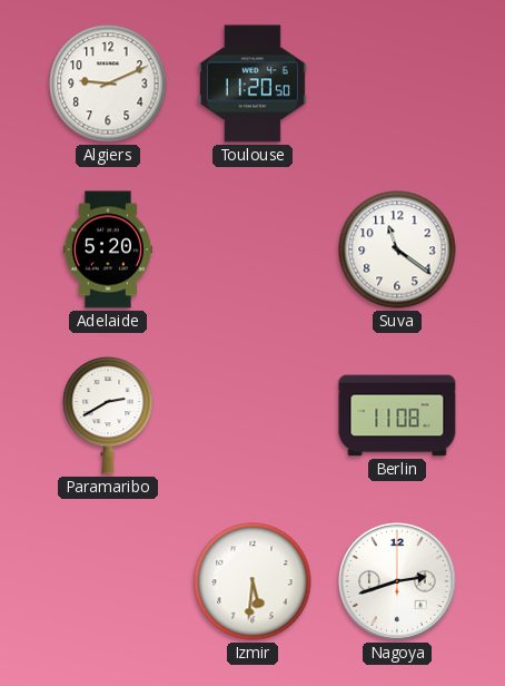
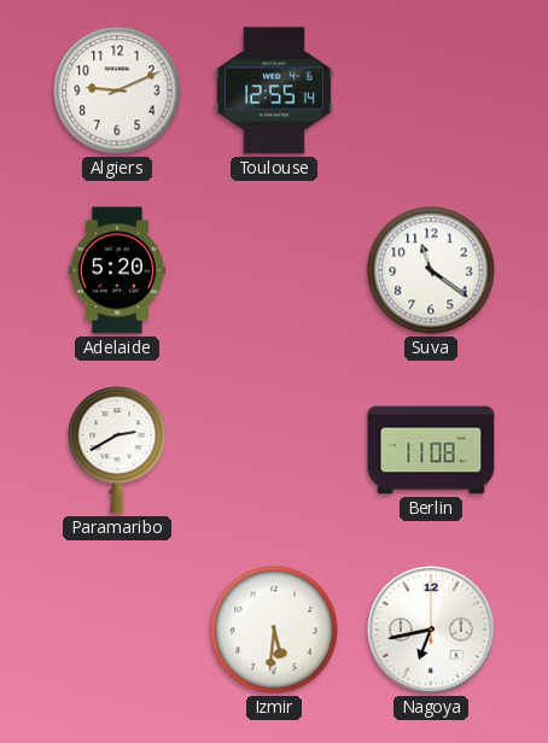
Toulouse: 11:20 -> 12:55 (274, 90)
Nagoya: 2:42 -> 6:43 (432, 631)
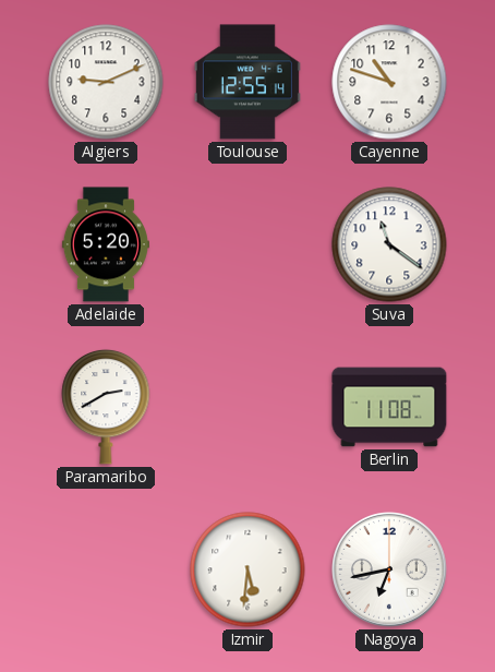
Cayenne: none -> 10:48 (389, 82)
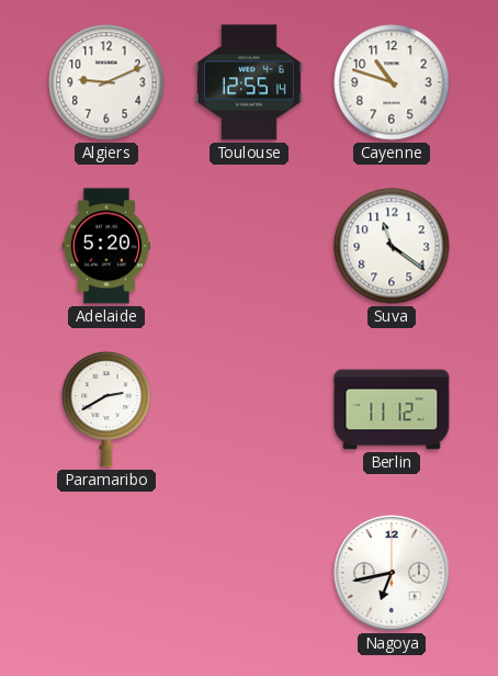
Berlin: 11:08 -> 11:12 (392, 409)
Izmir: 5:31 -> none (247, 569)
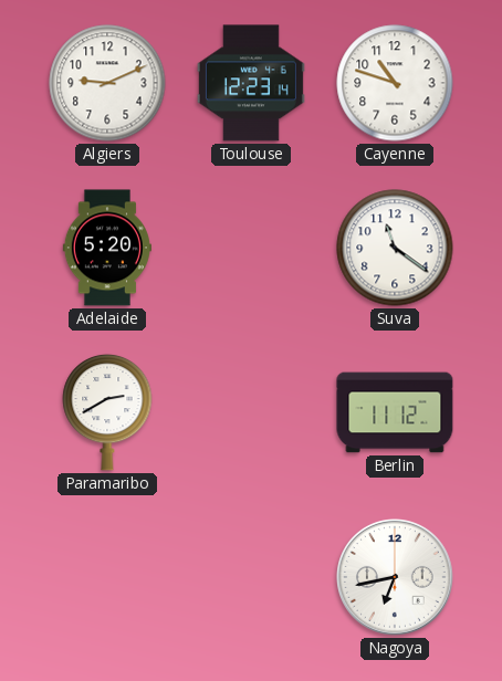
Toulouse: 12:55 -> 12:23 (251, 83)
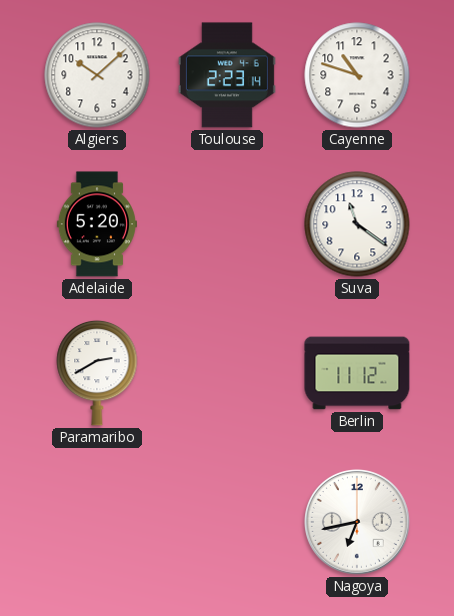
Algiers: 9:11 -> 10:08 (97, 75)
Toulouse: 12:23 -> 2:23 (227, 75)
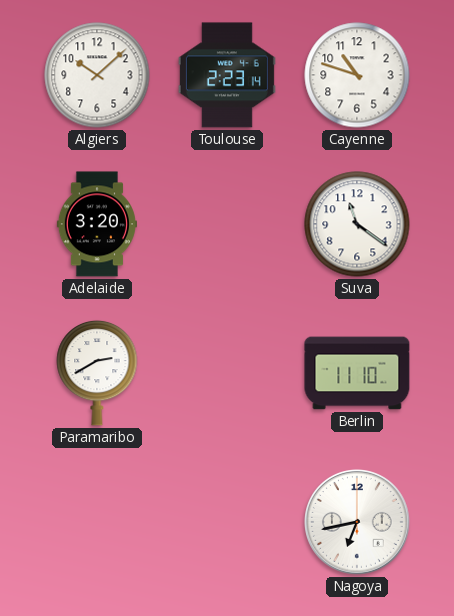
Adelaide: 5:20 -> 3:20 (97, 224)
Berlin: 11:12 -> 11:10 (357, 373)
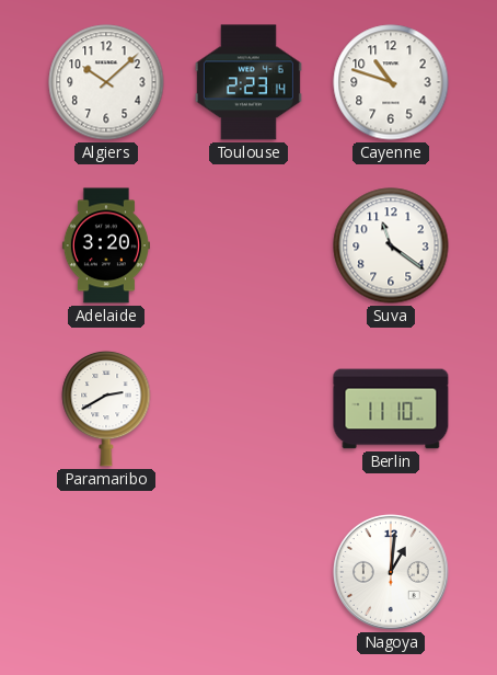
Nagoya: 6:43 -> 1:01 (392, 573)
